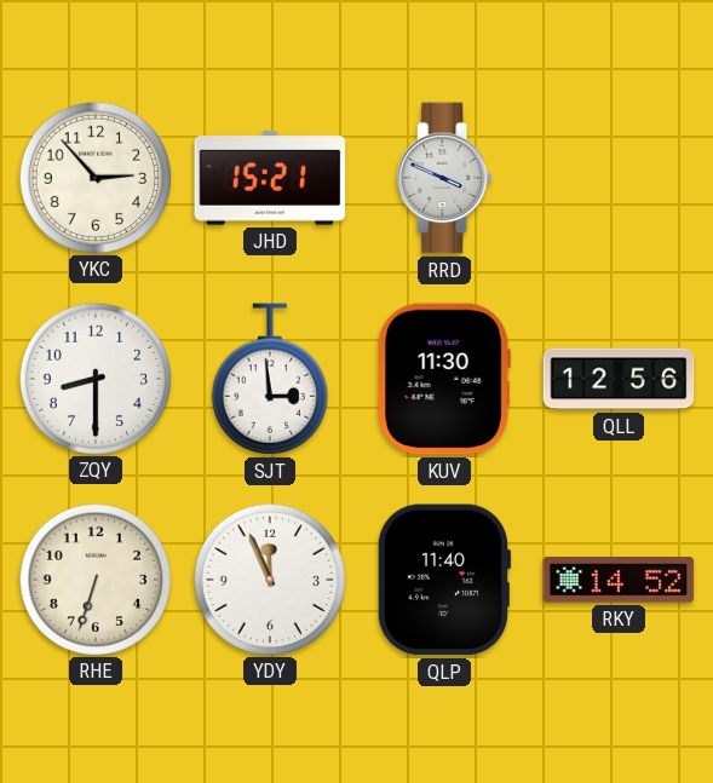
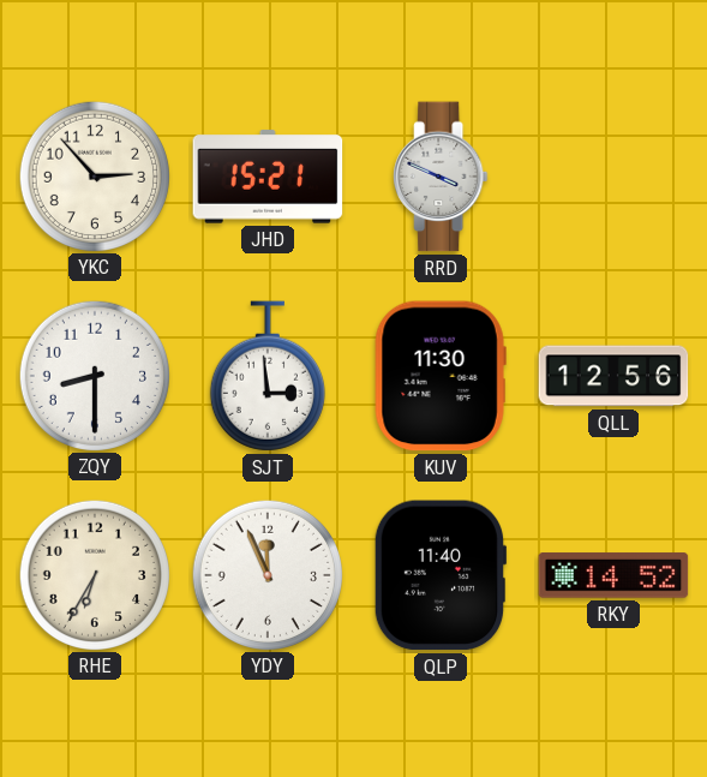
RHE: 6:33 -> 6:35 (94, 574)
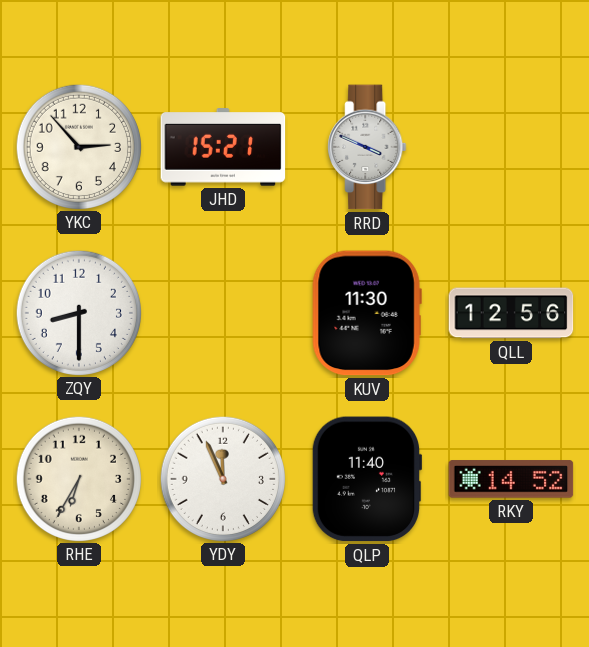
SJT: 2:59 -> none (268, 376)
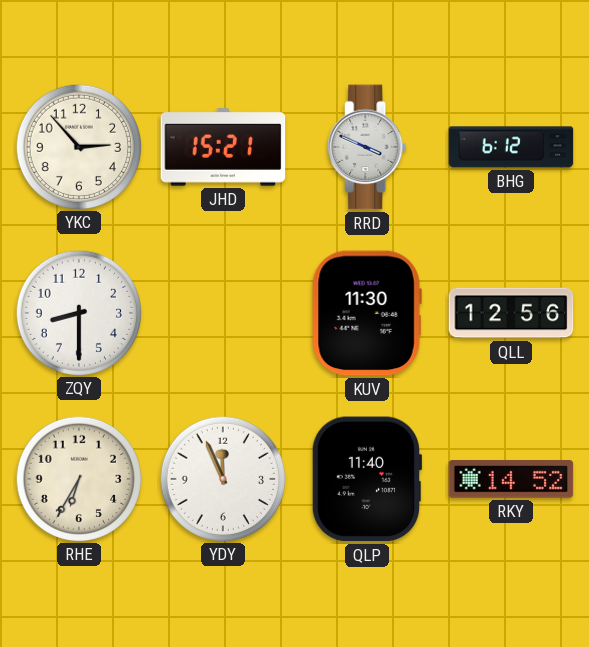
BHG: none -> 6:12 (511, 147)
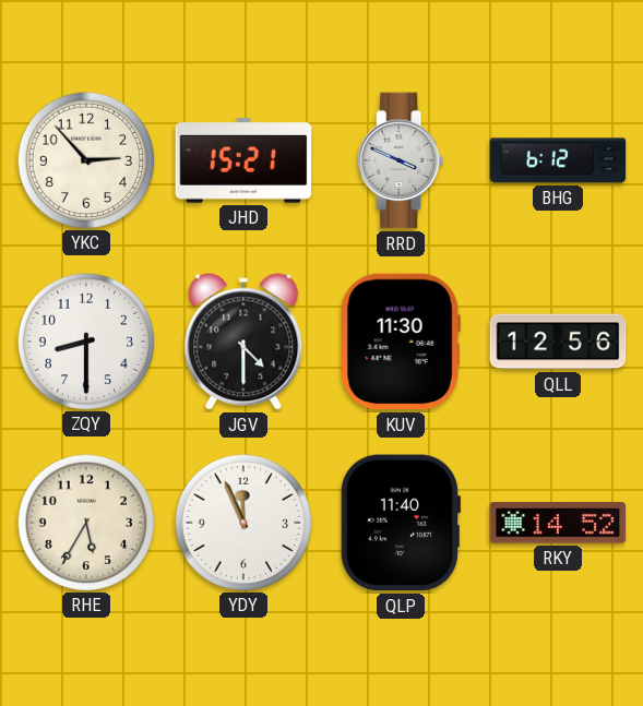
JGV: none -> 4:30 (243, 342)
RHE: 6:35 -> 5:35 (85, 522)
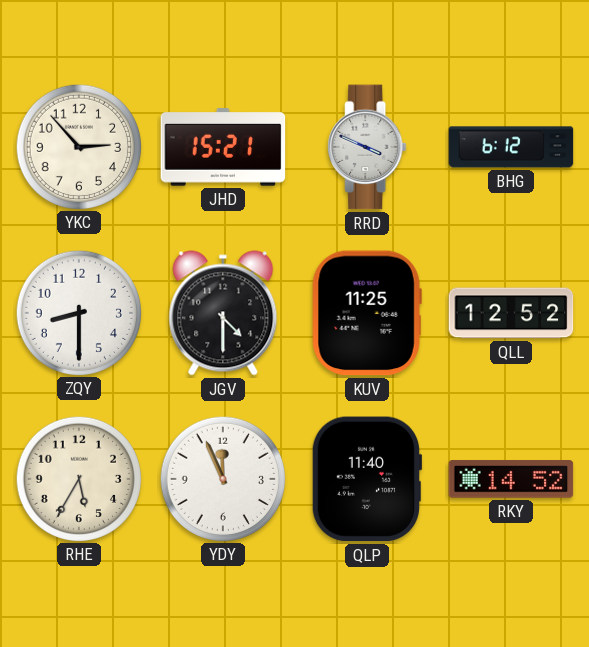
KUV: 11:30 -> 11:25 (367, 313)
QLL: 12:56 -> 12:52 (511, 313)
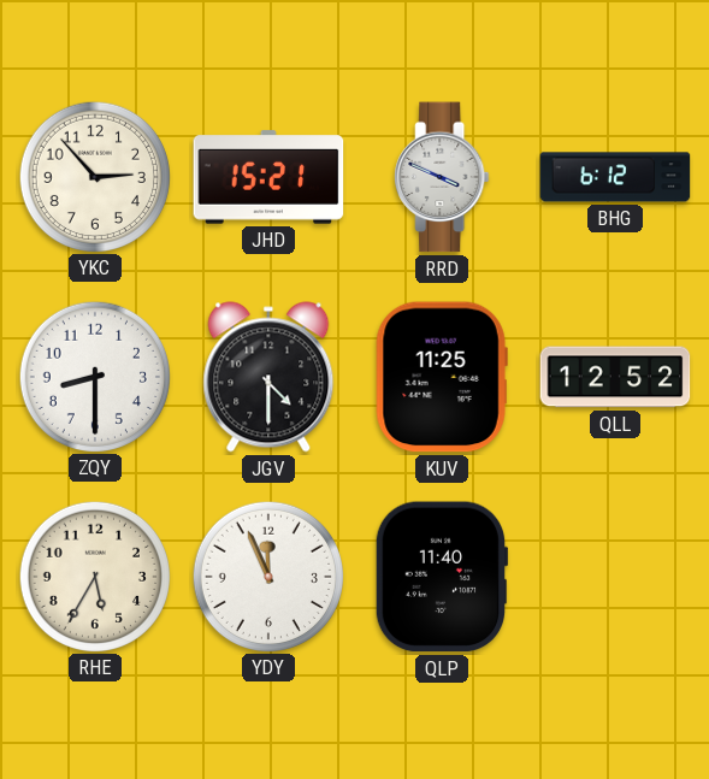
RKY: 14:52 -> none (511, 479)
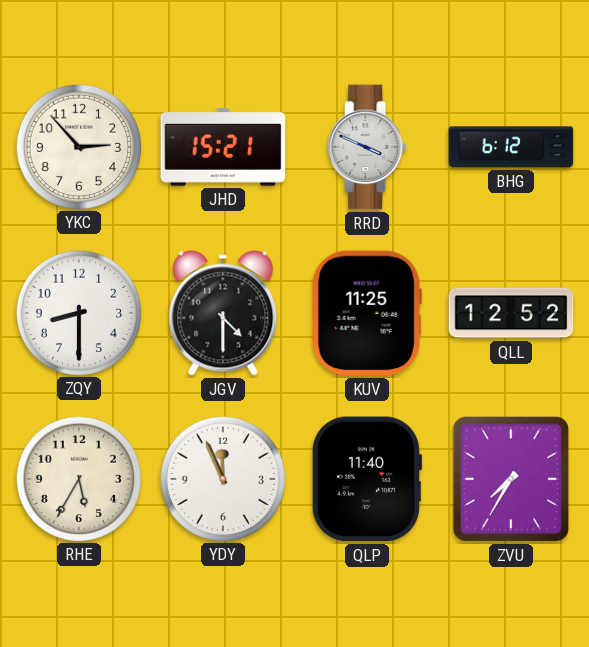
ZVU: none -> 7:35 (511, 479)
